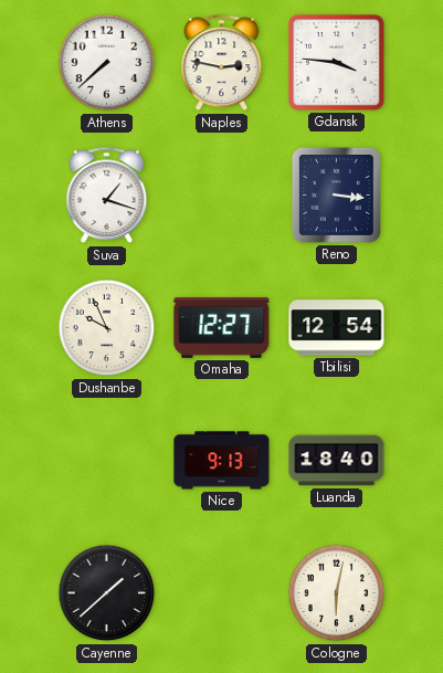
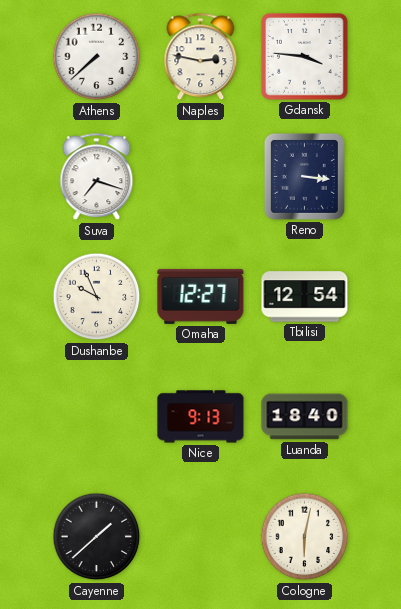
Suva: 1:18 -> 7:18 (97, 177)
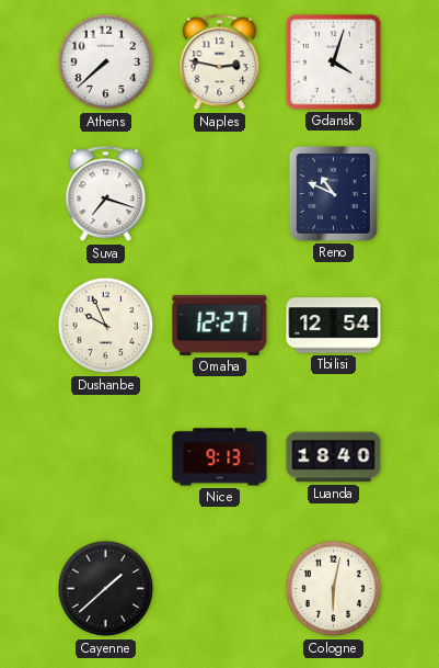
Gdansk: 3:46 -> 4:03 (333, 61)
Reno: 3:16 -> 10:49 (333, 193)
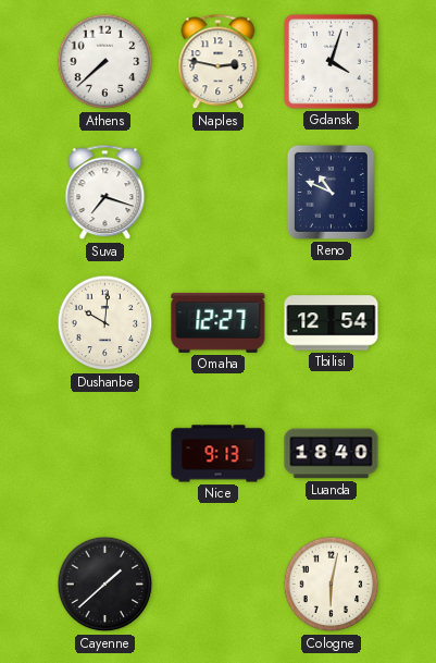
Dushanbe: 9:56 -> 10:01 (105, 323)
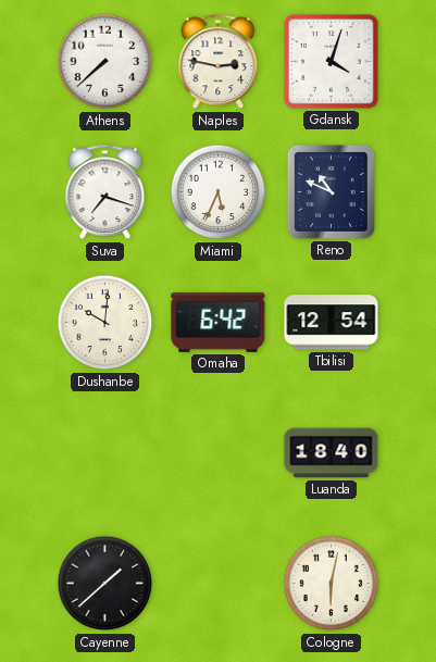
Miami: none -> 5:34 (219, 192)
Omaha: 12:27 -> 6:42 (219, 322)
Nice: 9:13 -> none (219, 454)
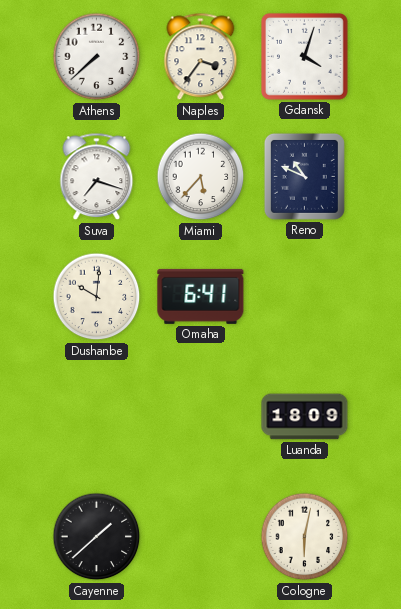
Naples: 2:47 -> 3:36 (201, 57)
Miami: 5:34 -> 5:37 (201, 177)
Omaha: 6:42 -> 6:41 (201, 296)
Tbilisi: 12:54 -> none (332, 323)
Luanda: 18:40 -> 18:09 (305, 417)
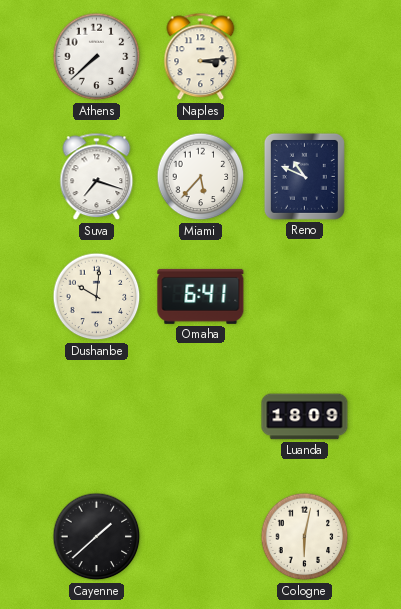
Naples: 3:36 -> 3:14 (201, 57)
Gdansk: 4:03 -> none (304, 56)
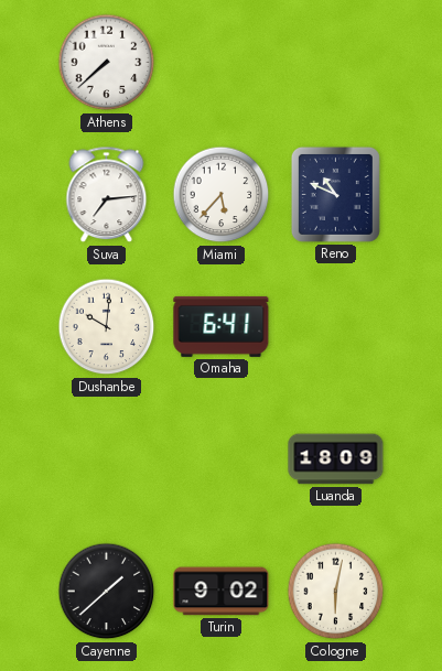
Naples: 3:14 -> none (201, 57)
Suva: 7:18 -> 7:14 (107, 195)
Turin: none -> 9:02 (222, 592)
